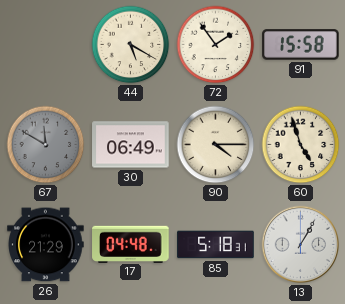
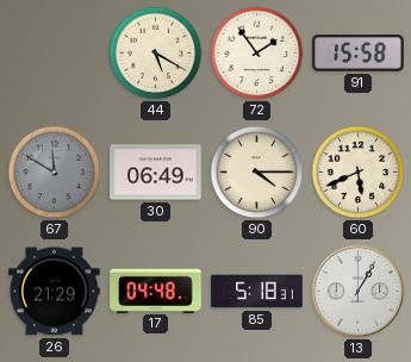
60: 4:57 -> 5:41 (359, 173)
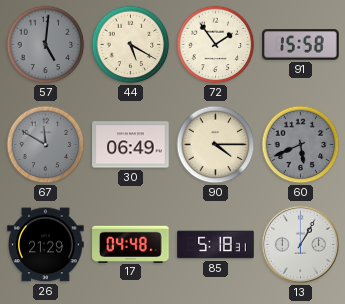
57: none -> 5:01 (46, 45)
60 dial: cream -> grey (301, 145)
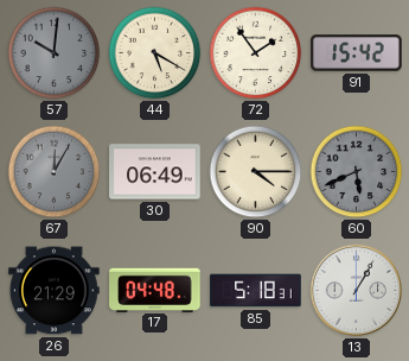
57: 5:01 -> 10:01 (55, 53)
91: 15:58 -> 15:42 (357, 53)
67: 11:50 -> 12:05 (55, 172)
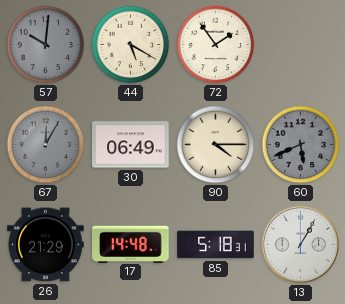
91: 15:42 -> none (357, 53)
17: 04:48 -> 14:48 (131, 244)
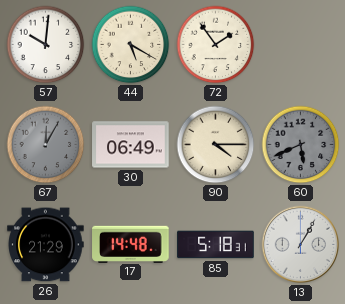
57 dial: grey -> white (46, 45)
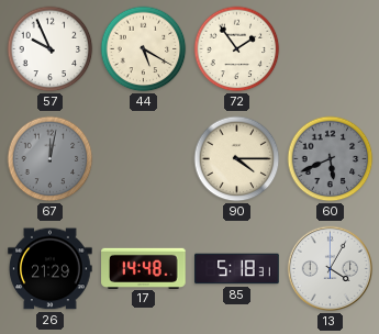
57: 10:01 -> 9:56 (51, 49)
67: 12:05 -> 12:02 (51, 159)
30: 06:49 -> none (131, 145)
13: 1:05 -> 4:05 (331, 269)
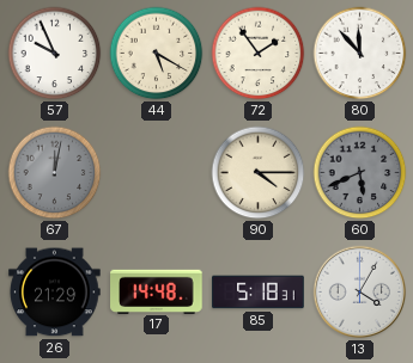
80: none -> 11:53 (360, 54)
